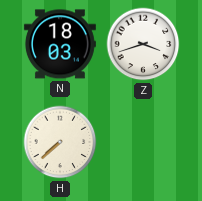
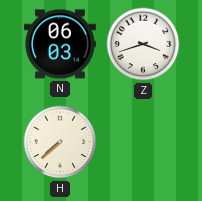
N: 18:03 -> 06:03 (60, 44)
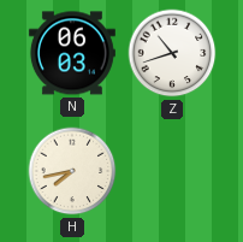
Z: 3:42 -> 10:42 (172, 53)
H: 7:38 -> 7:43 (72, 171)
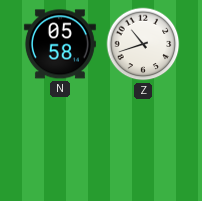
N: 06:03 -> 05:58 (60, 44)
H: 7:43 -> none (72, 171)
